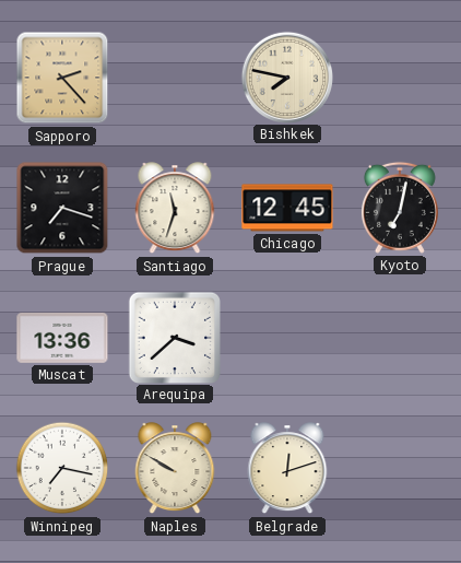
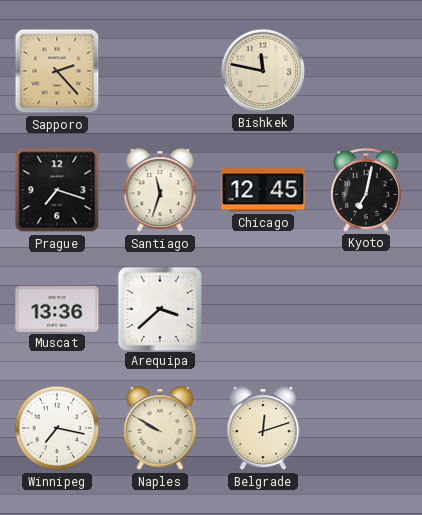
Bishkek: 7:47 -> 11:47 (262, 70)
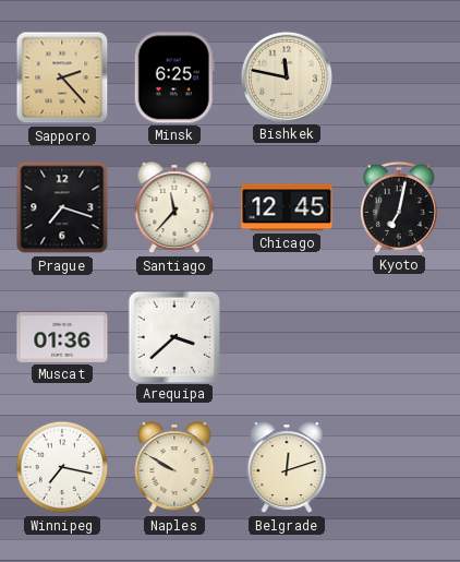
Minsk: none -> 6:25 (174, 77)
Santiago: 11:33 -> 11:37 (174, 208)
Muscat: 13:36 -> 01:36 (62, 337)
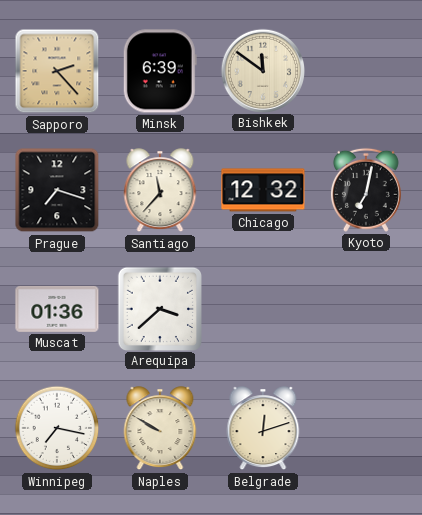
Minsk: 6:25 -> 6:39 (160, 71)
Bishkek: 11:47 -> 11:51 (262, 70)
Chicago: 12:45 -> 12:32 (263, 190)
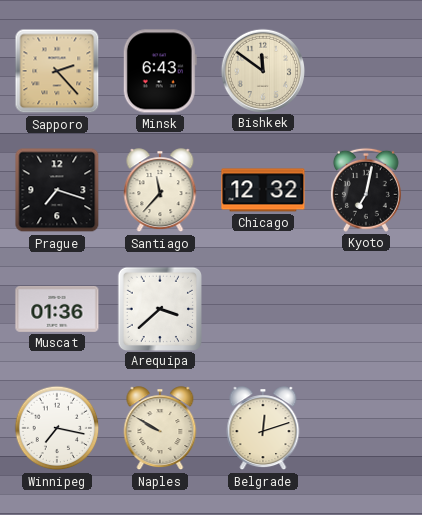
Minsk: 6:39 -> 6:43 (160, 71)
